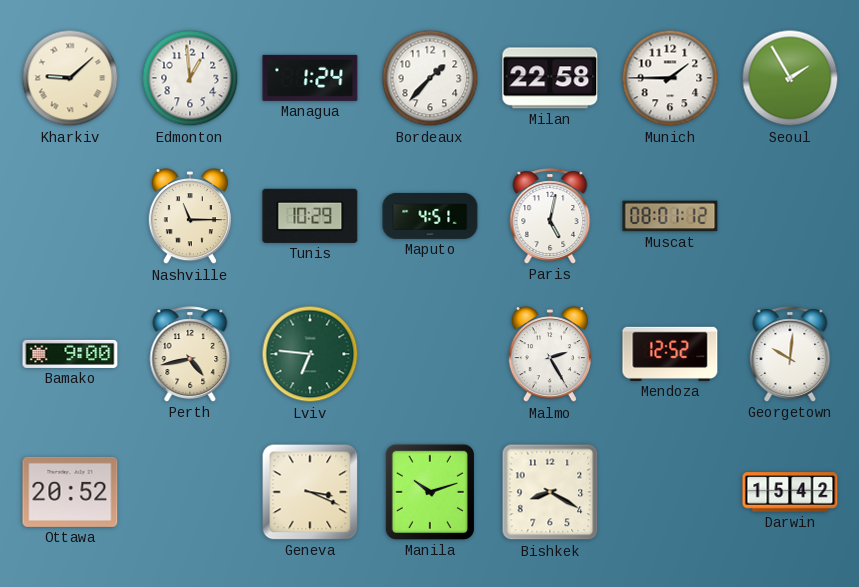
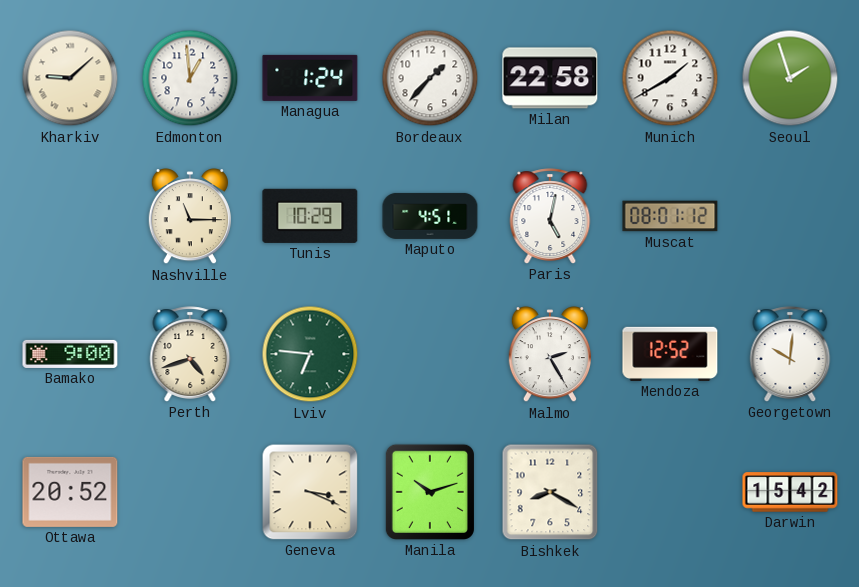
Munich: 1:45 -> 1:40 (670, 78)
Seoul: 1:55 -> 1:57 (790, 78)
Perth: 4:43 -> 4:42 (190, 354)
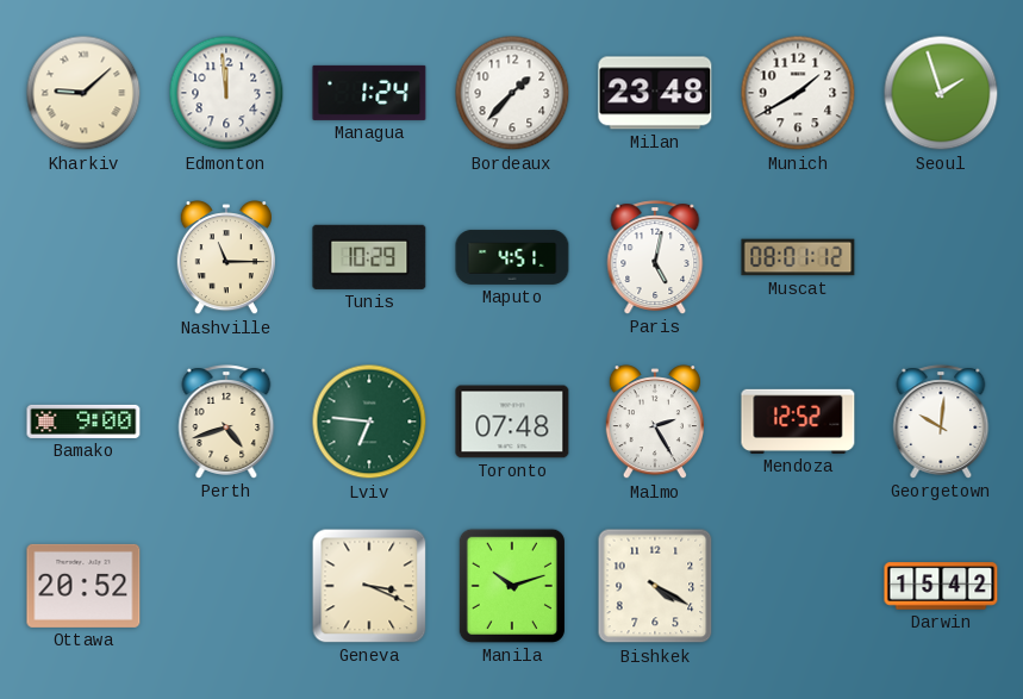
Edmonton: 12:59 -> 11:59 (226, 93)
Milan: 22:58 -> 23:48 (655, 93)
Toronto: none -> 07:48 (512, 422)
Bishkek: 8:20 -> 4:20 (655, 586)
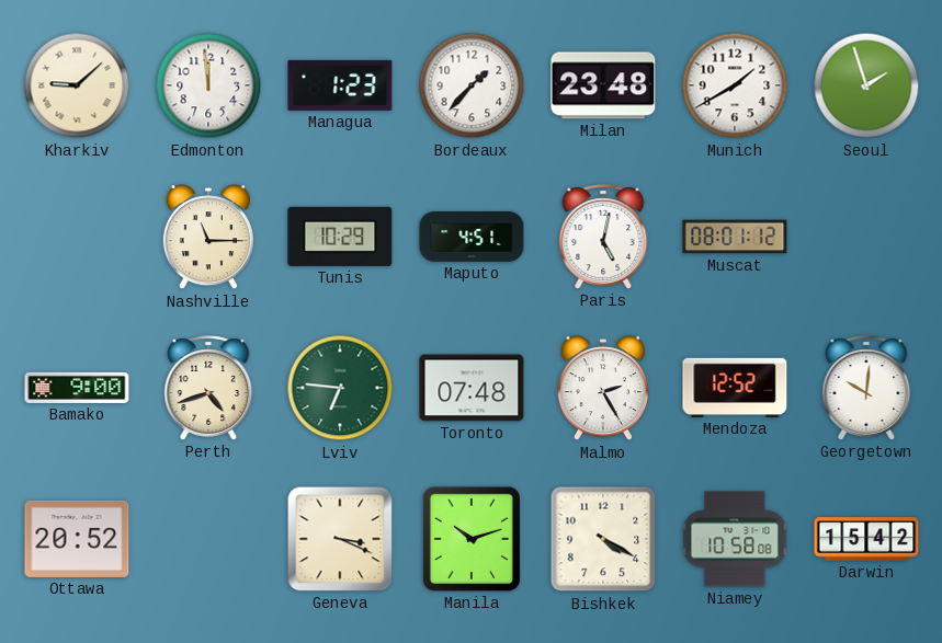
Managua: 1:24 -> 1:23 (340, 85)
Niamey: none -> 10:58 (735, 539)
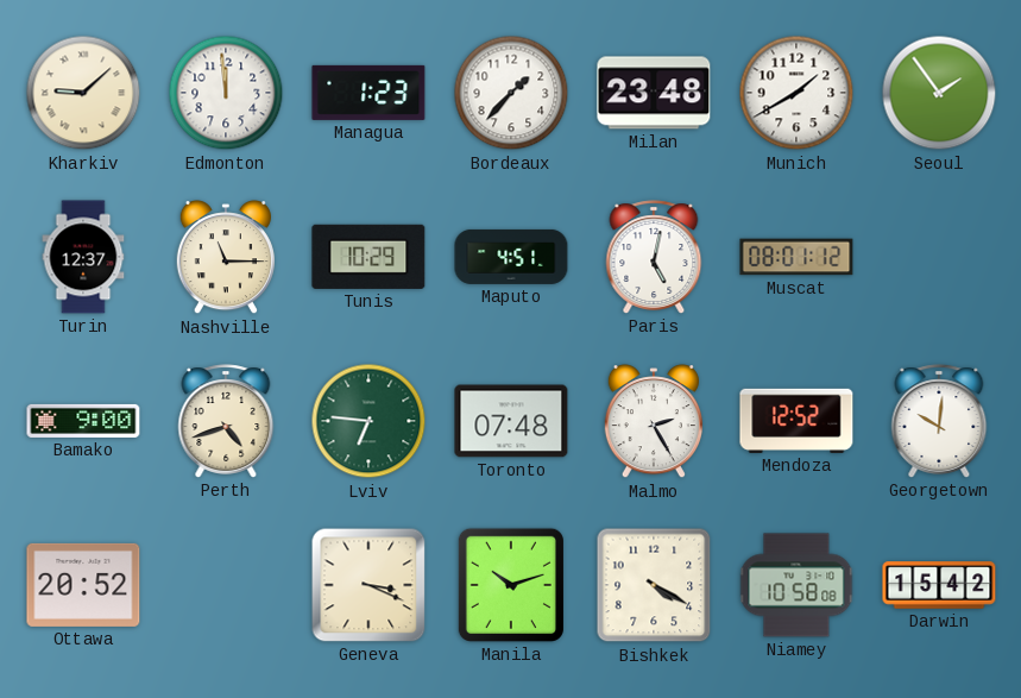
Seoul: 1:57 -> 1:54 (939, 93)
Turin: none -> 12:37 (83, 257)
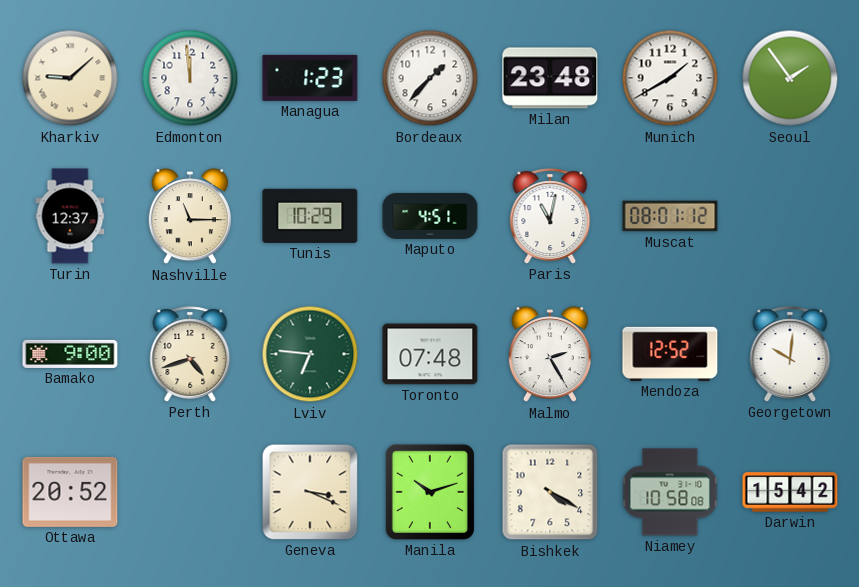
Paris: 5:02 -> 11:02 (550, 216)
